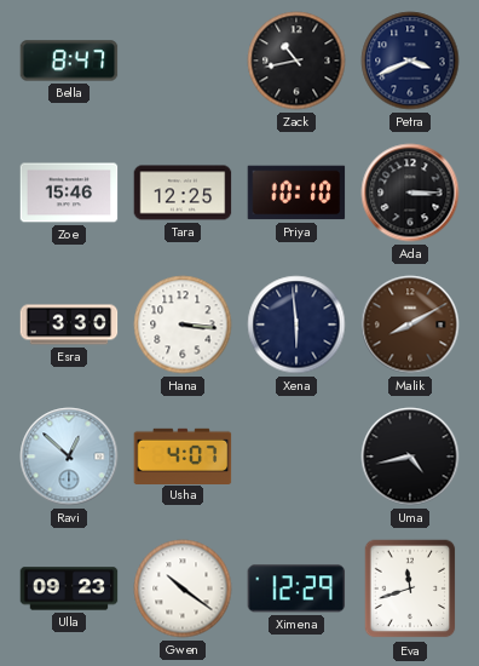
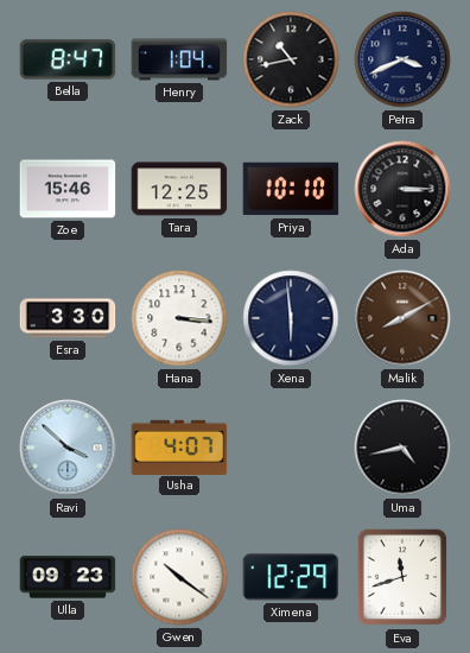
Henry: none -> 1:04 (179, 59)
Ravi: 12:52 -> 3:52 (68, 448)
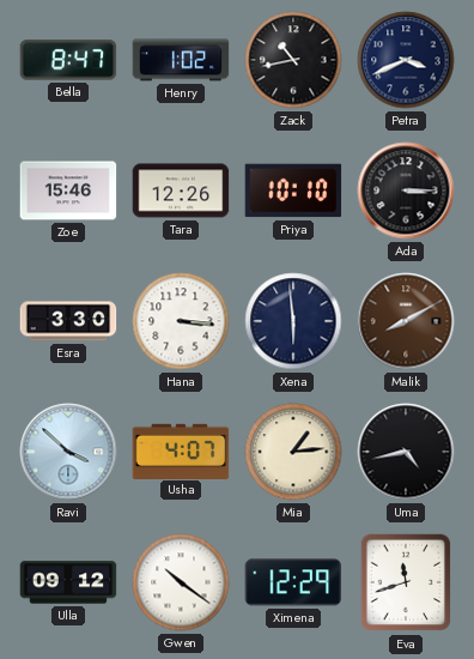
Henry: 1:04 -> 1:02 (181, 60)
Tara: 12:25 -> 12:26 (181, 191)
Mia: none -> 1:14 (293, 452)
Ulla: 09:23 -> 09:12 (68, 582)
